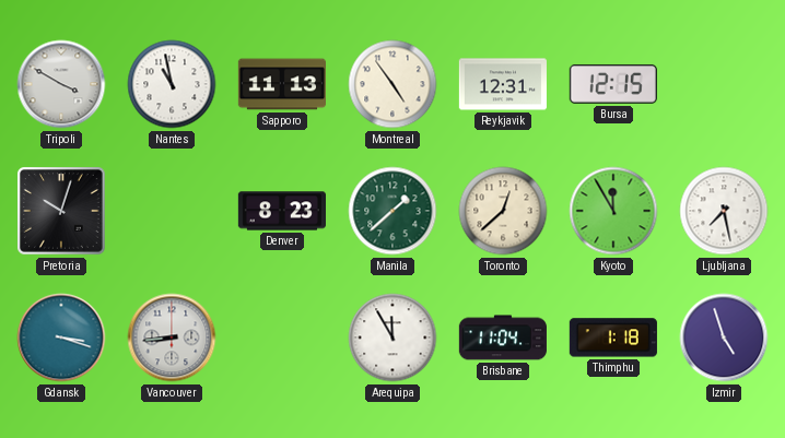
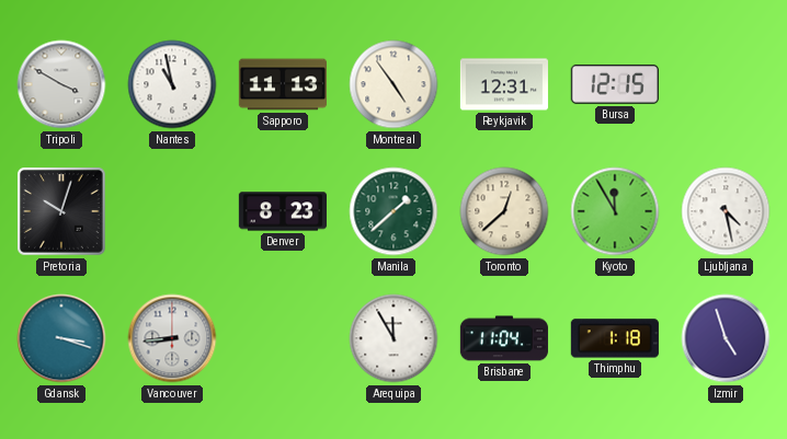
Ljubljana: 7:28 -> 4:28 (726, 211)
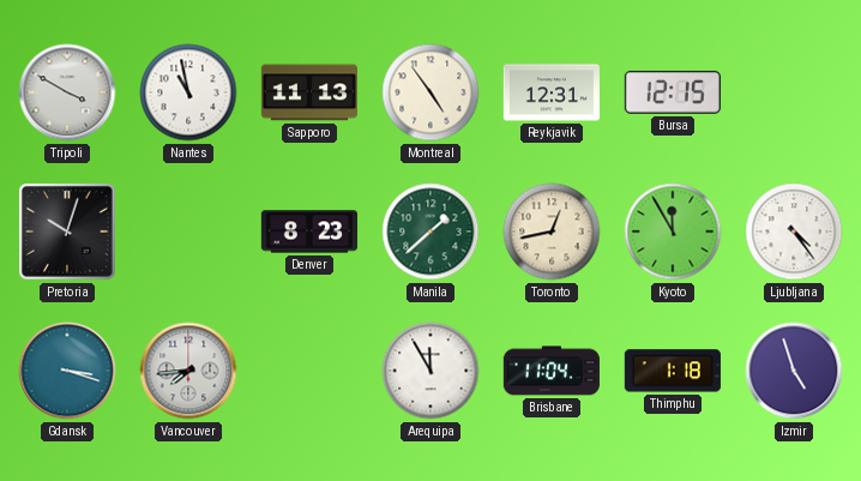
Toronto: 12:38 -> 12:43 (552, 232)
Ljubljana: 4:28 -> 4:24 (794, 232)
Vancouver: 8:44 -> 7:44 (188, 371)
